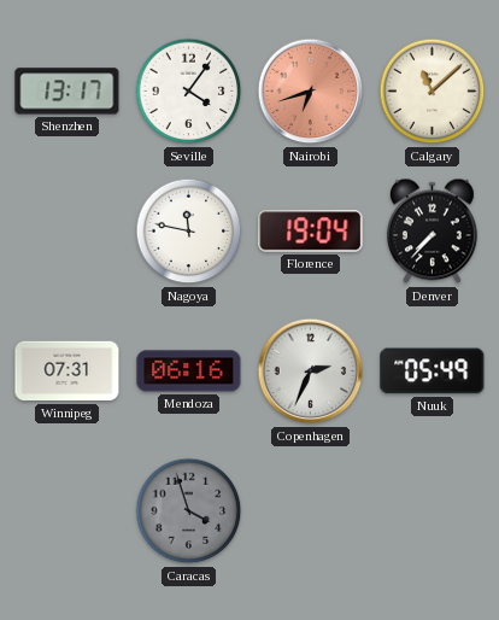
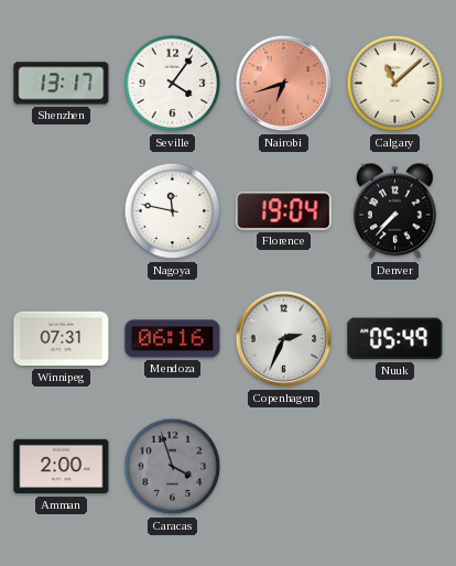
Amman: none -> 2:00 (62, 467)
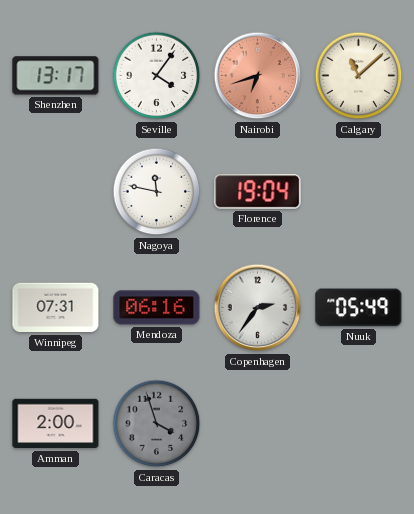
Denver: 7:37 -> none (395, 211)
Copenhagen: 2:34 -> 2:36 (258, 308)
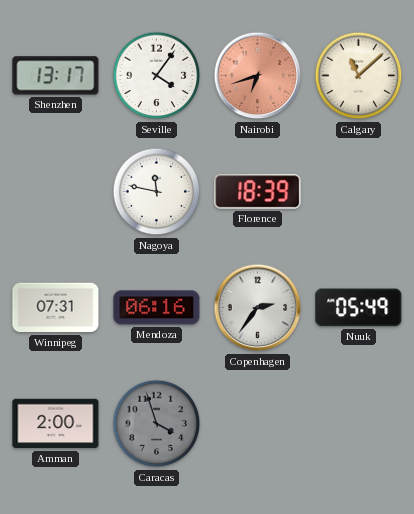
Florence: 19:04 -> 18:39 (258, 192)
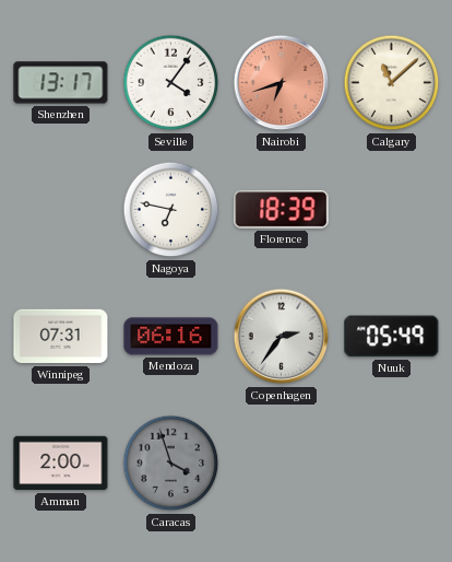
Nagoya: 11:47 -> 6:47 (171, 210)
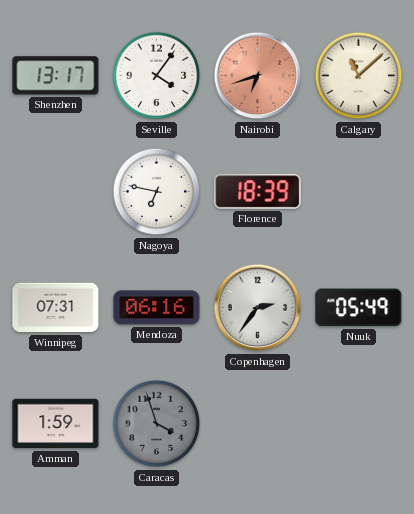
Amman: 2:00 -> 1:59 (56, 424)
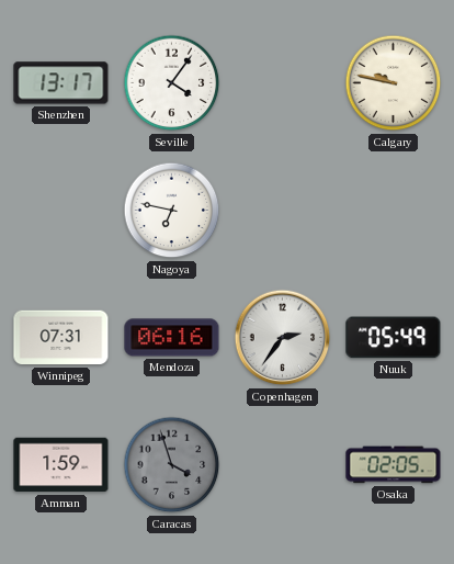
Nairobi: 6:42 -> none (258, 76)
Calgary: 11:08 -> 9:47 (394, 83)
Florence: 18:39 -> none (258, 192)
Osaka: none -> 02:05 (394, 465)
